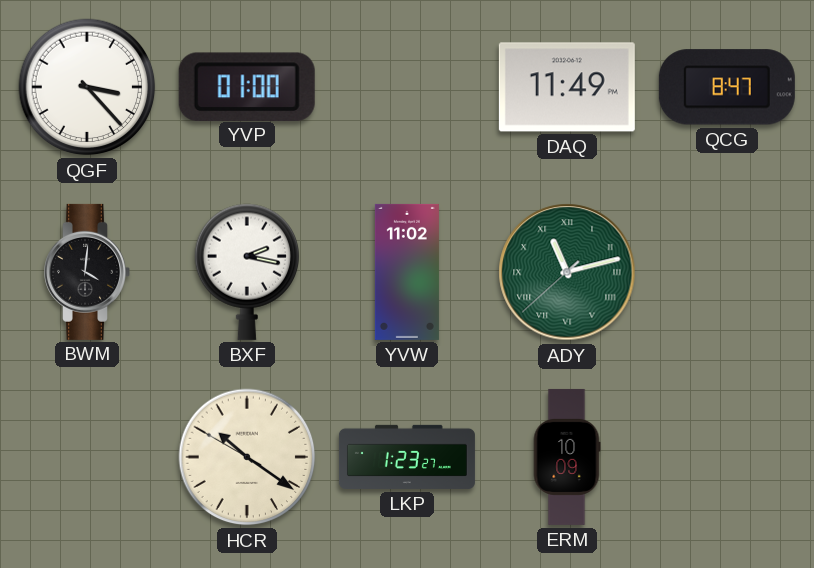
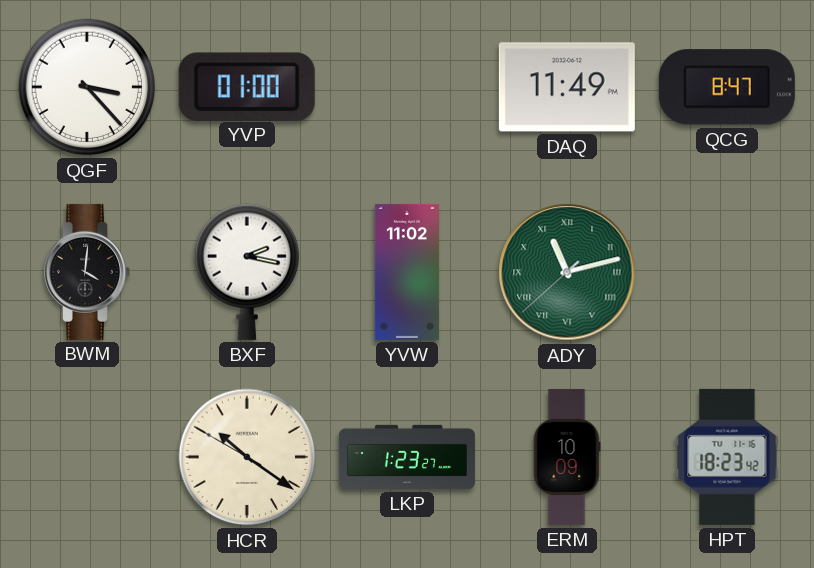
HPT: none -> 18:23 (727, 457)
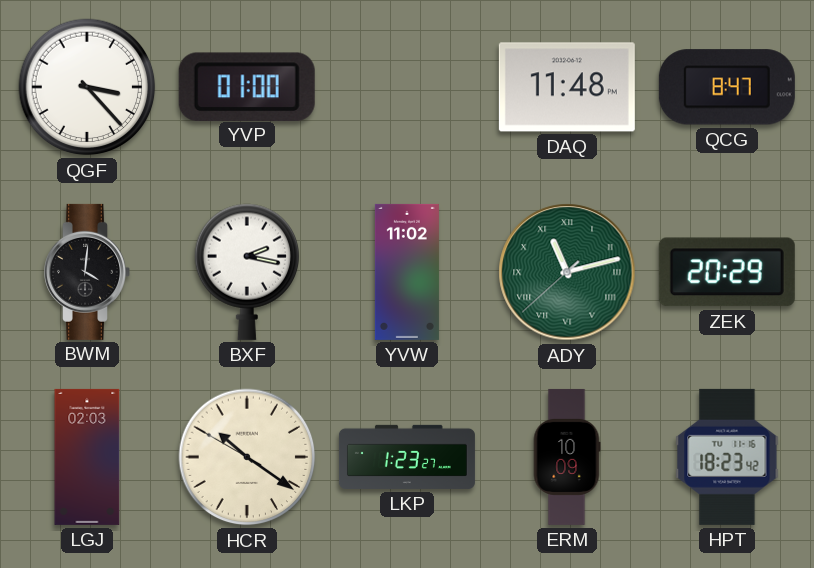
DAQ: 11:49 -> 11:48 (567, 87)
ZEK: none -> 20:29 (727, 272)
LGJ: none -> 02:03 (87, 457)
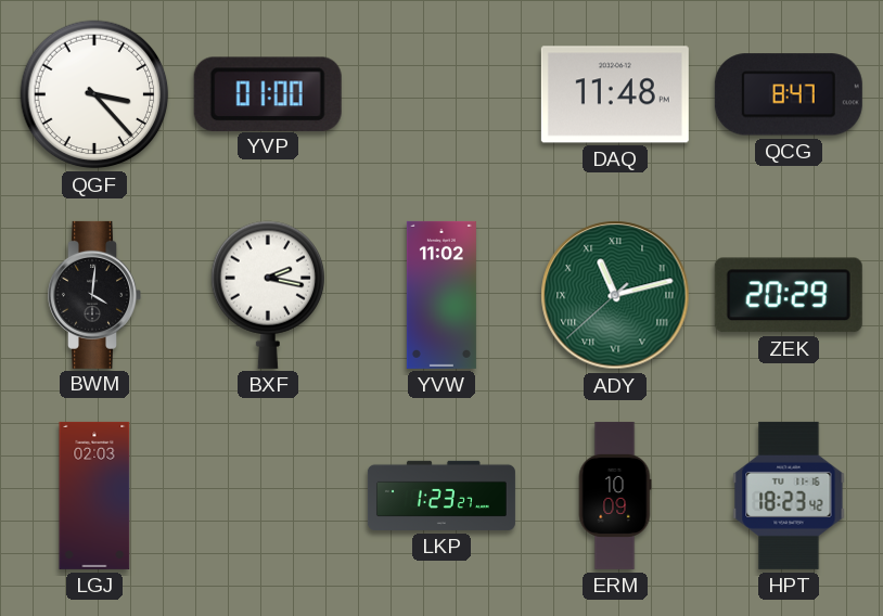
HCR: 10:20 -> none (247, 457)
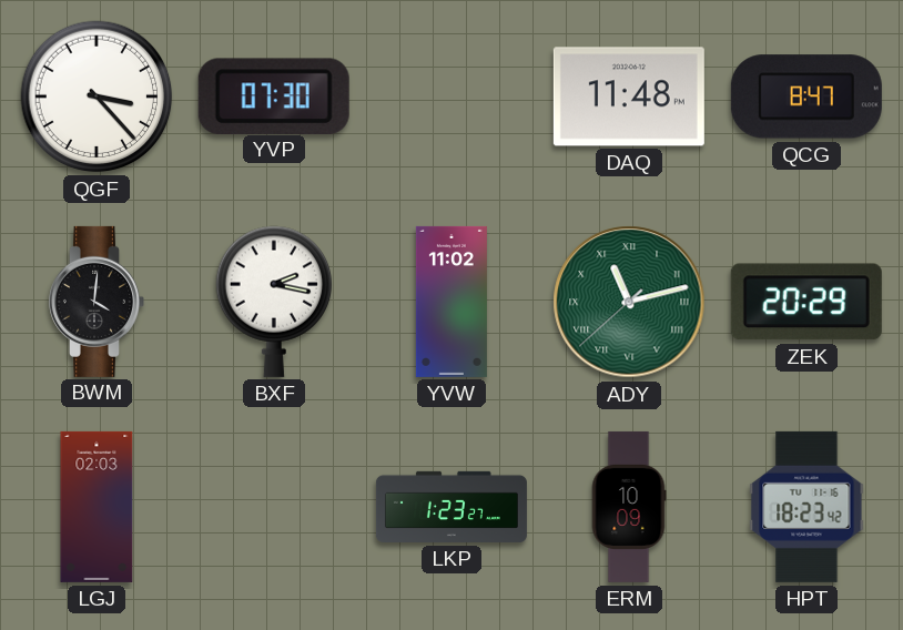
YVP: 01:00 -> 07:30 (274, 95)
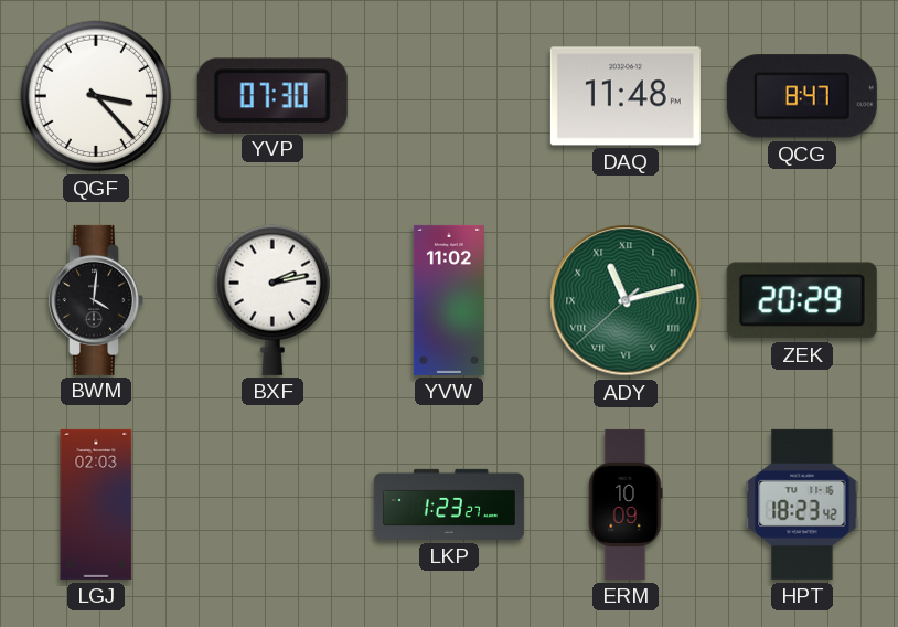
BXF: 2:17 -> 2:13 (272, 300)
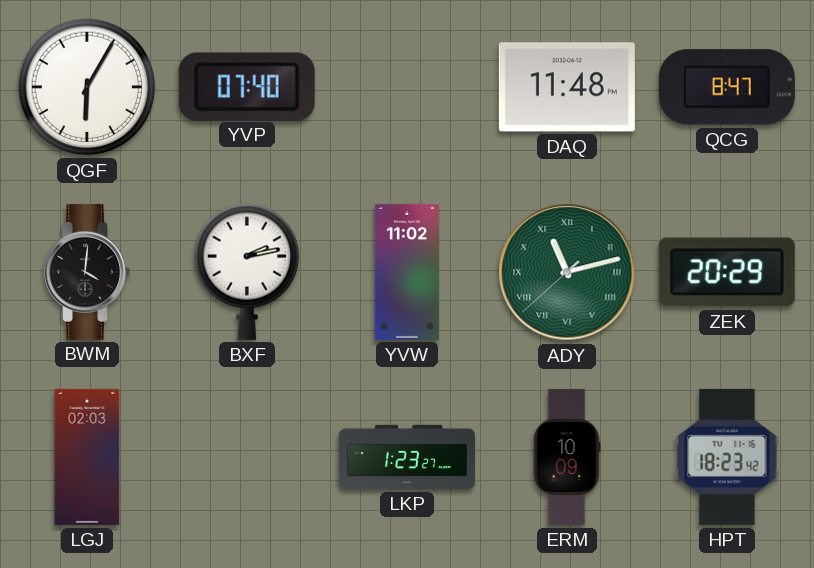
QGF: 3:23 -> 6:05 (87, 87)
YVP: 07:30 -> 07:40 (247, 86)
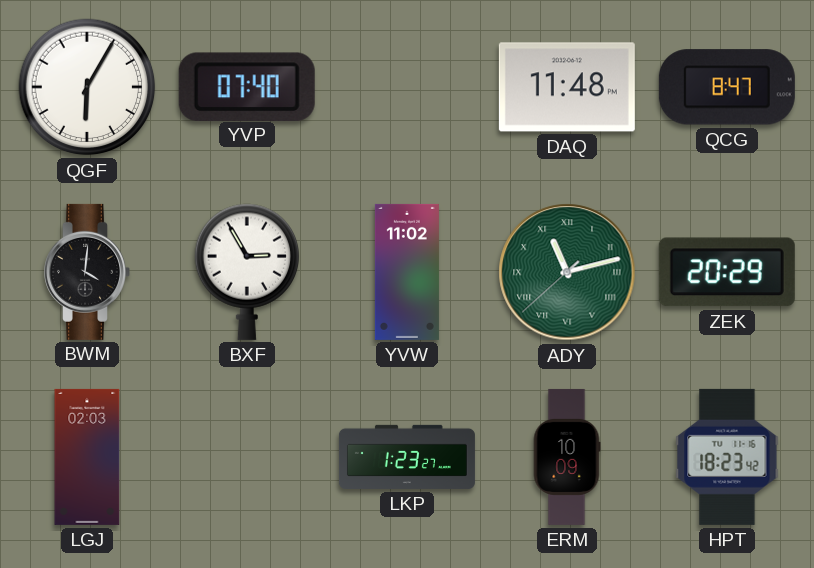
BXF: 2:13 -> 2:55 (247, 272)
